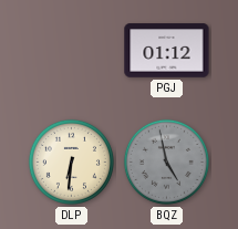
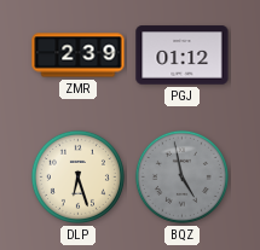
ZMR: none -> 2:39 (79, 56)
DLP: 6:31 -> 6:27 (77, 176)
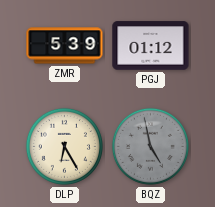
ZMR: 2:39 -> 5:39 (65, 46)
DLP: 6:27 -> 6:25 (64, 146)
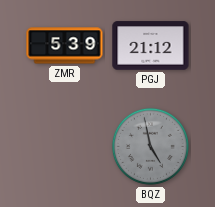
PGJ: 01:12 -> 21:12 (151, 46)
DLP: 6:25 -> none (64, 146)
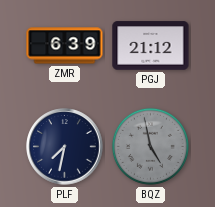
ZMR: 5:39 -> 6:39 (65, 46)
PLF: none -> 7:32 (65, 147)
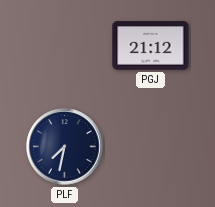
ZMR: 6:39 -> none (65, 46)
BQZ: 4:58 -> none (150, 146)
